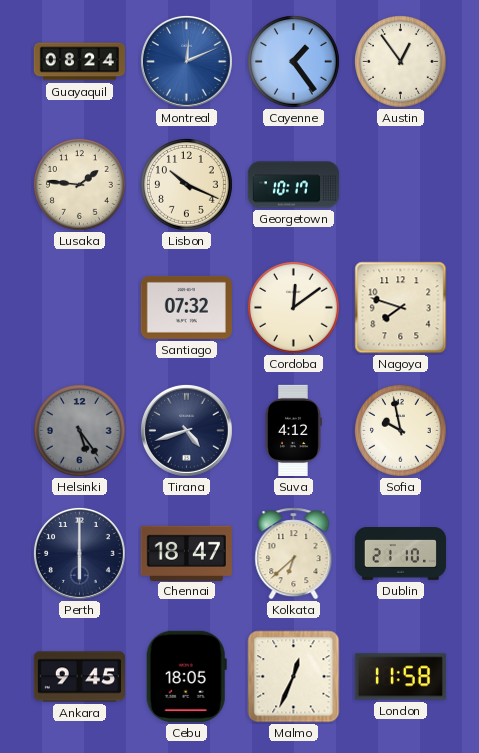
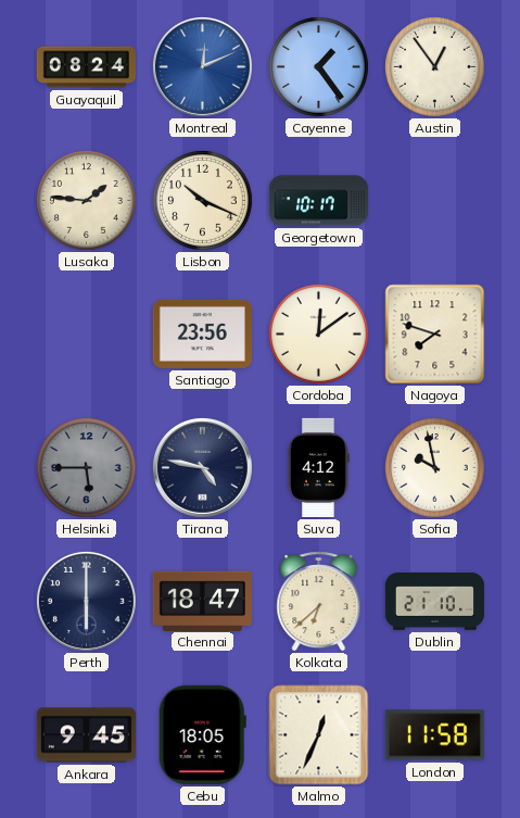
Santiago: 07:32 -> 23:56 (202, 334)
Helsinki: 5:24 -> 5:45 (87, 468)
Tirana: 4:42 -> 4:47 (202, 467)
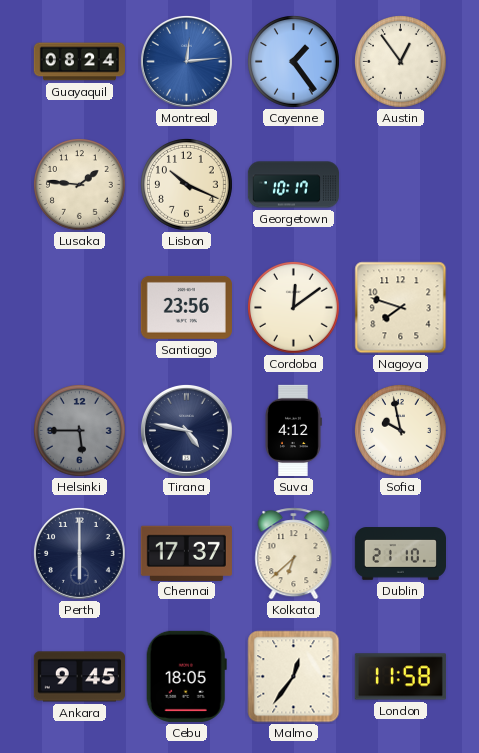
Montreal: 12:11 -> 12:14 (186, 61)
Chennai: 18:47 -> 17:37 (186, 553)
Malmo: 12:34 -> 12:36 (294, 677)
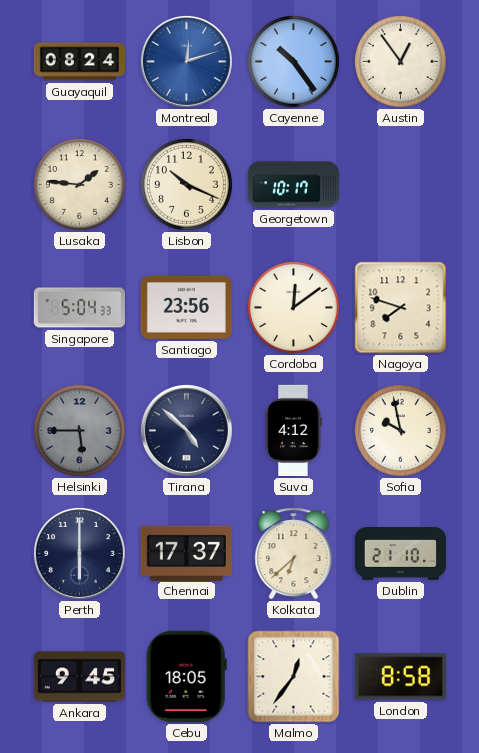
Montreal: 12:14 -> 12:12 (186, 61)
Cayenne: 1:24 -> 10:24 (294, 62)
Singapore: none -> 5:04 (79, 308)
Tirana: 4:47 -> 4:52 (186, 430)
London: 11:58 -> 8:58 (400, 677)
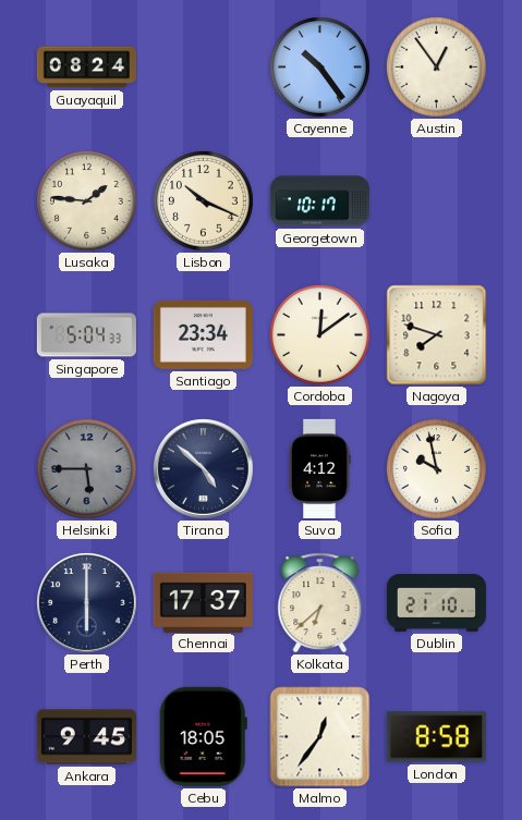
Montreal: 12:12 -> none (186, 61)
Santiago: 23:56 -> 23:34 (203, 334)
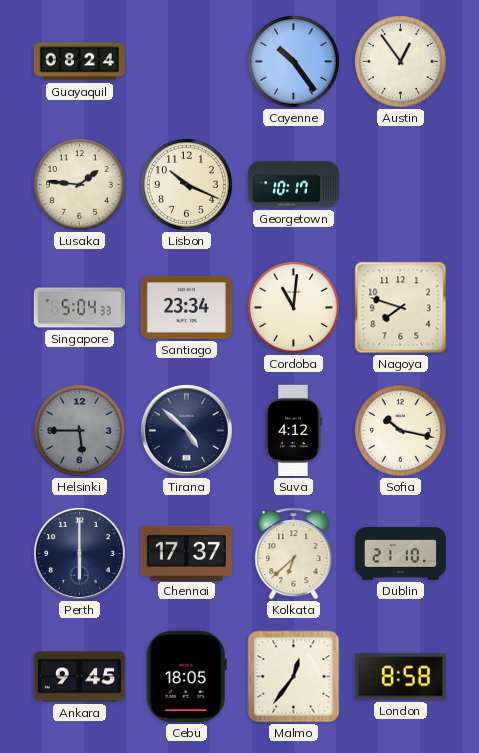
Cordoba: 12:09 -> 11:01 (294, 308)
Sofia: 9:58 -> 10:17 (401, 431)
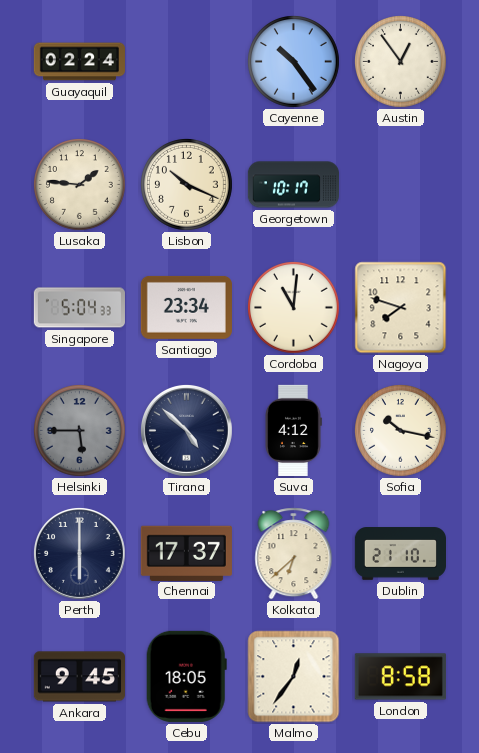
Guayaquil: 08:24 -> 02:24 (79, 62)
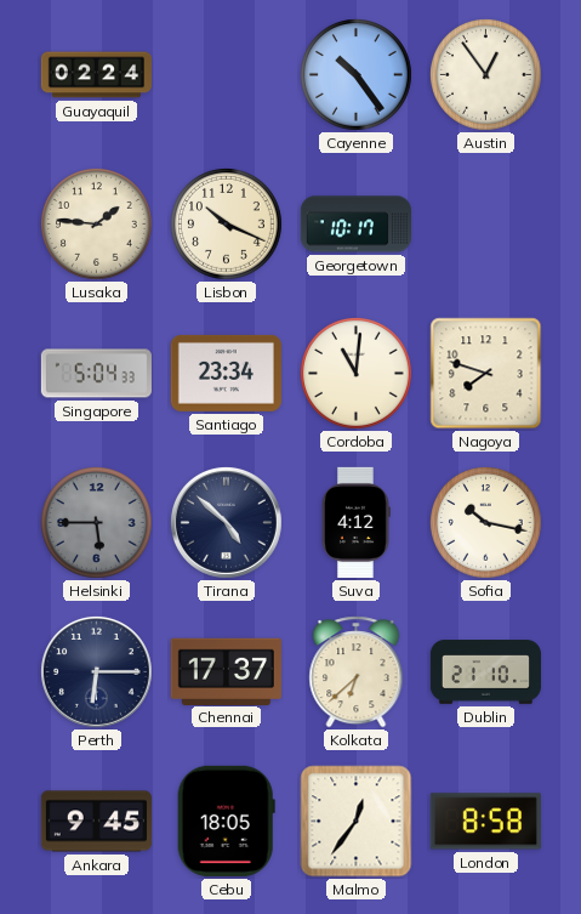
Perth: 6:00 -> 6:15 (96, 671)
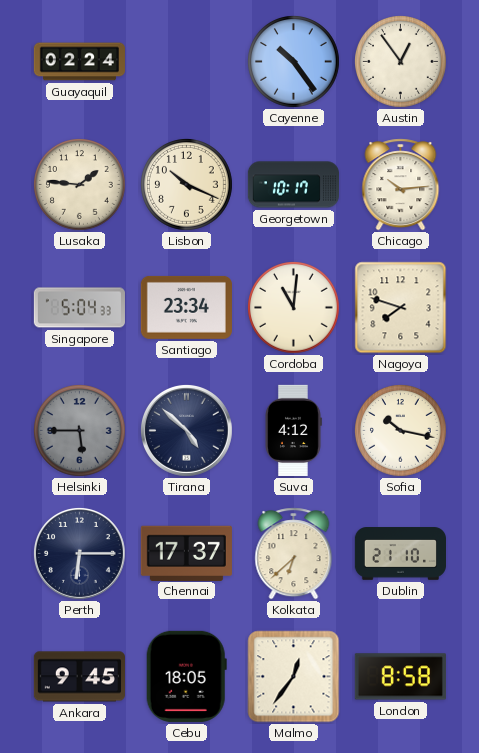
Chicago: none -> 10:14 (401, 185)
